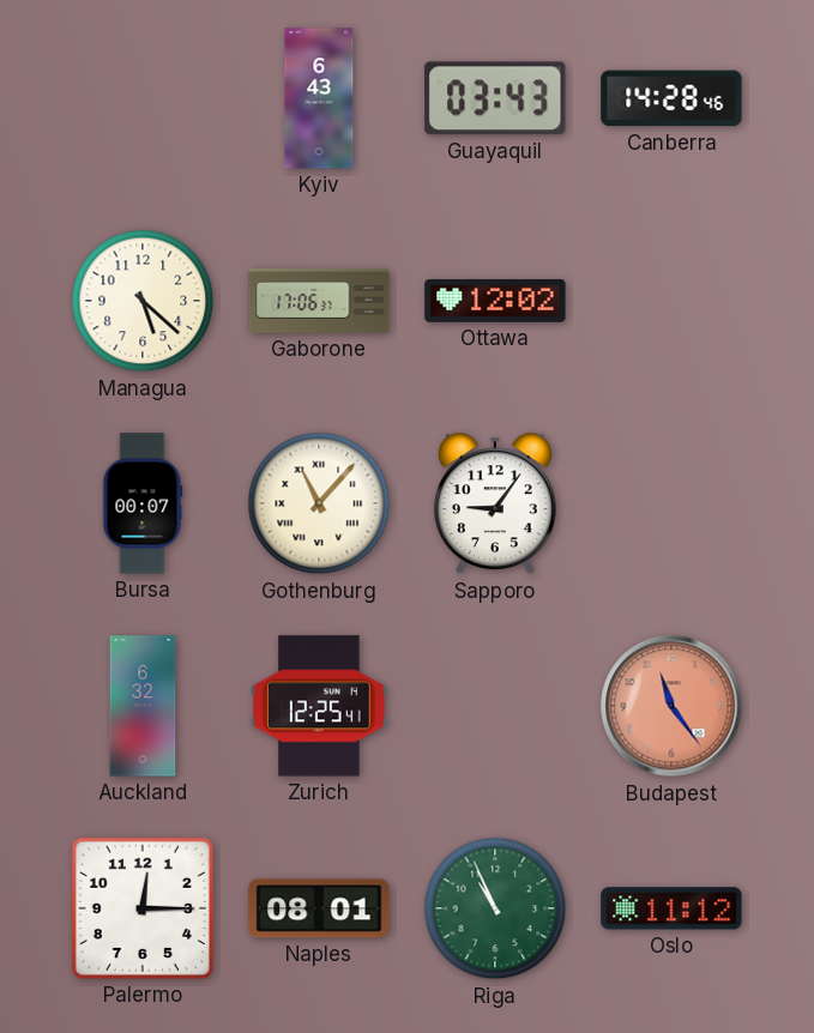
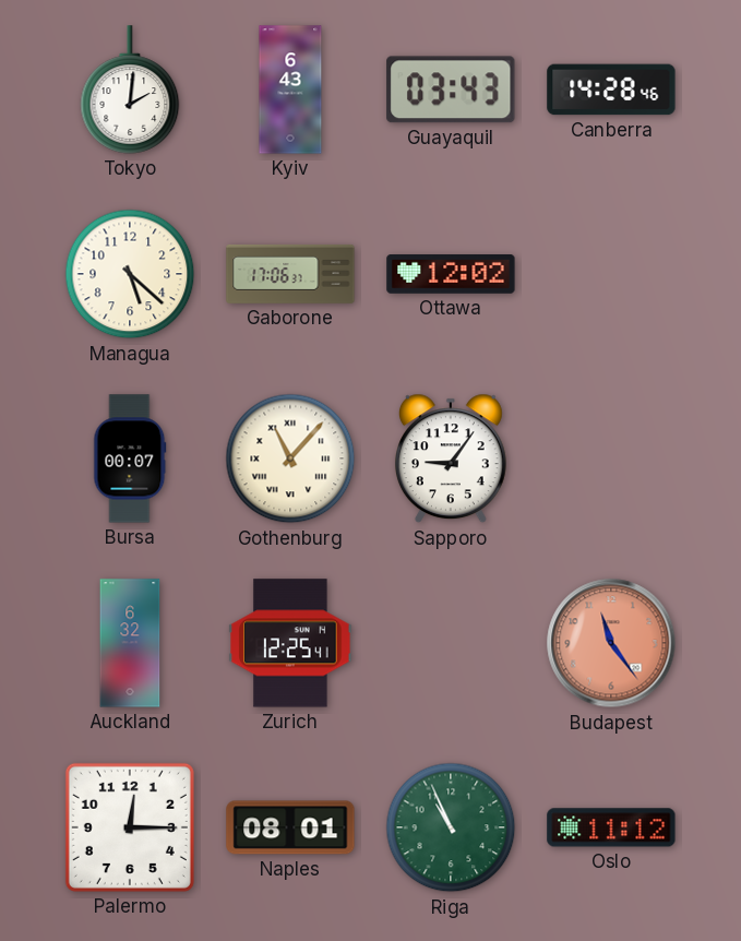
Tokyo: none -> 2:01 (130, 90)
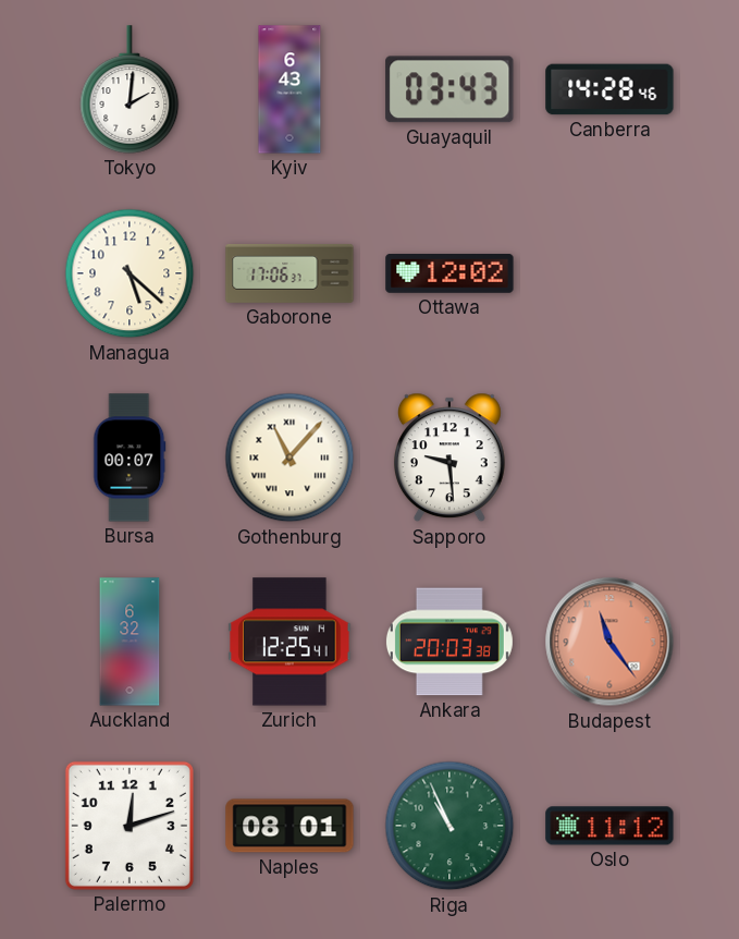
Sapporo: 9:06 -> 9:29 (449, 458)
Ankara: none -> 20:03 (449, 642)
Palermo: 12:15 -> 12:12 (130, 826)
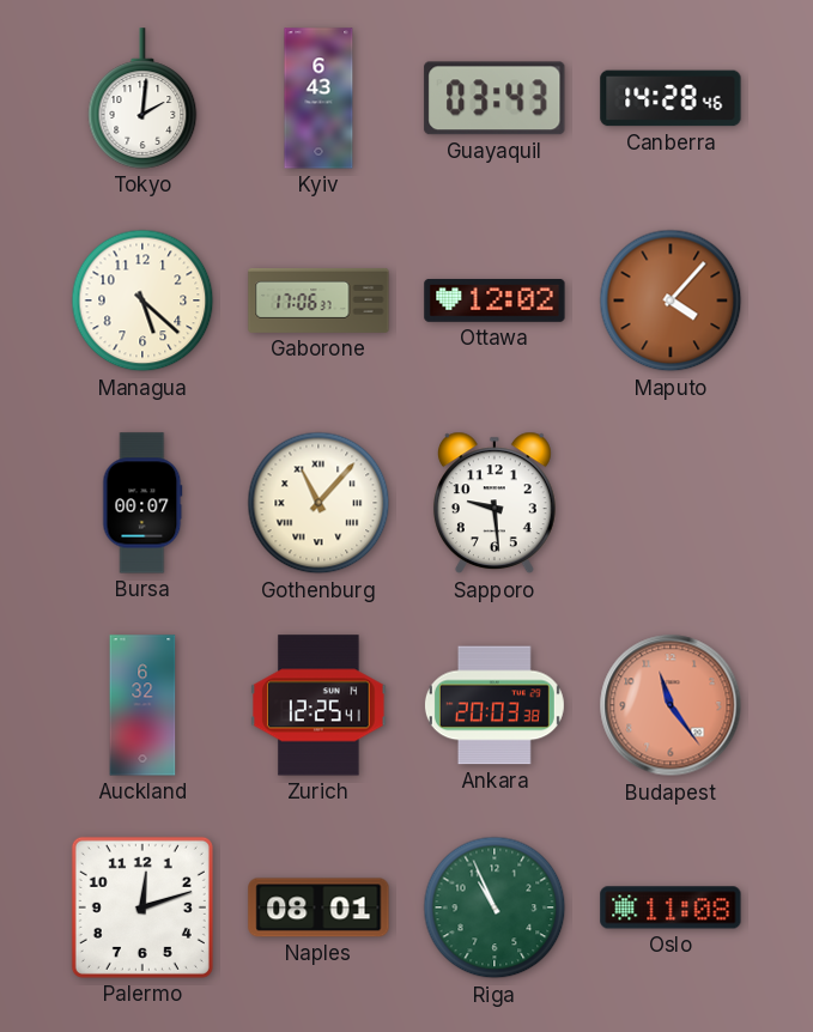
Maputo: none -> 4:07 (671, 301)
Oslo: 11:12 -> 11:08 (671, 907)
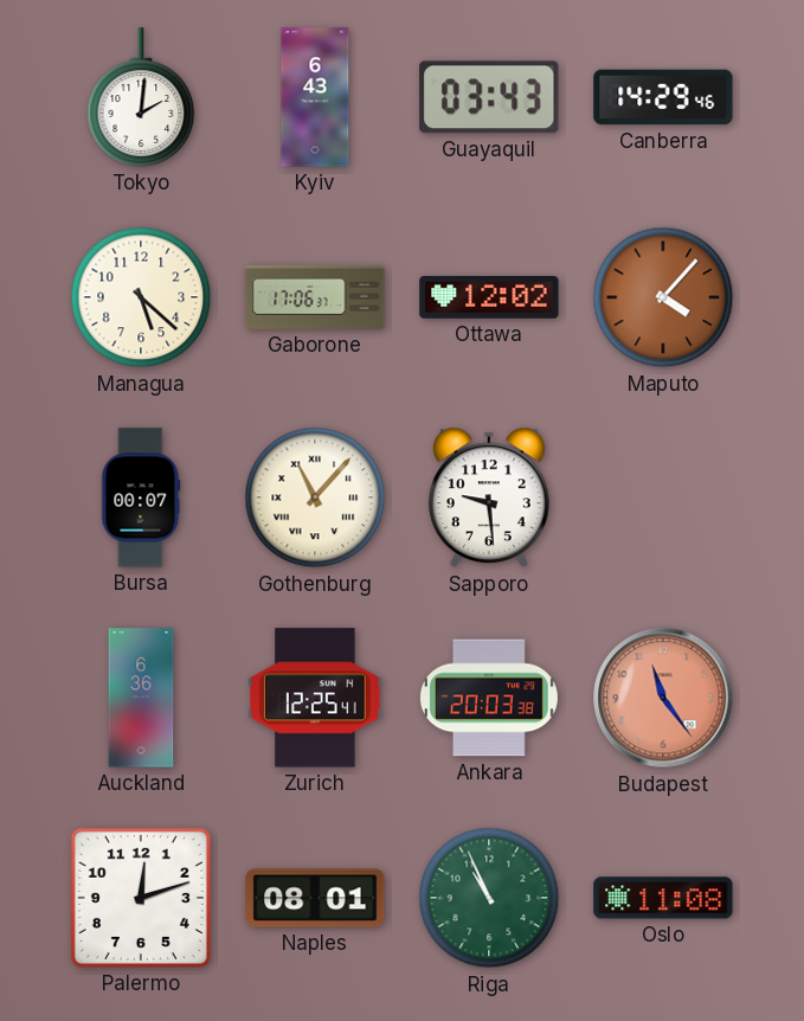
Canberra: 14:28 -> 14:29 (663, 97)
Auckland: 6:32 -> 6:36 (141, 698)
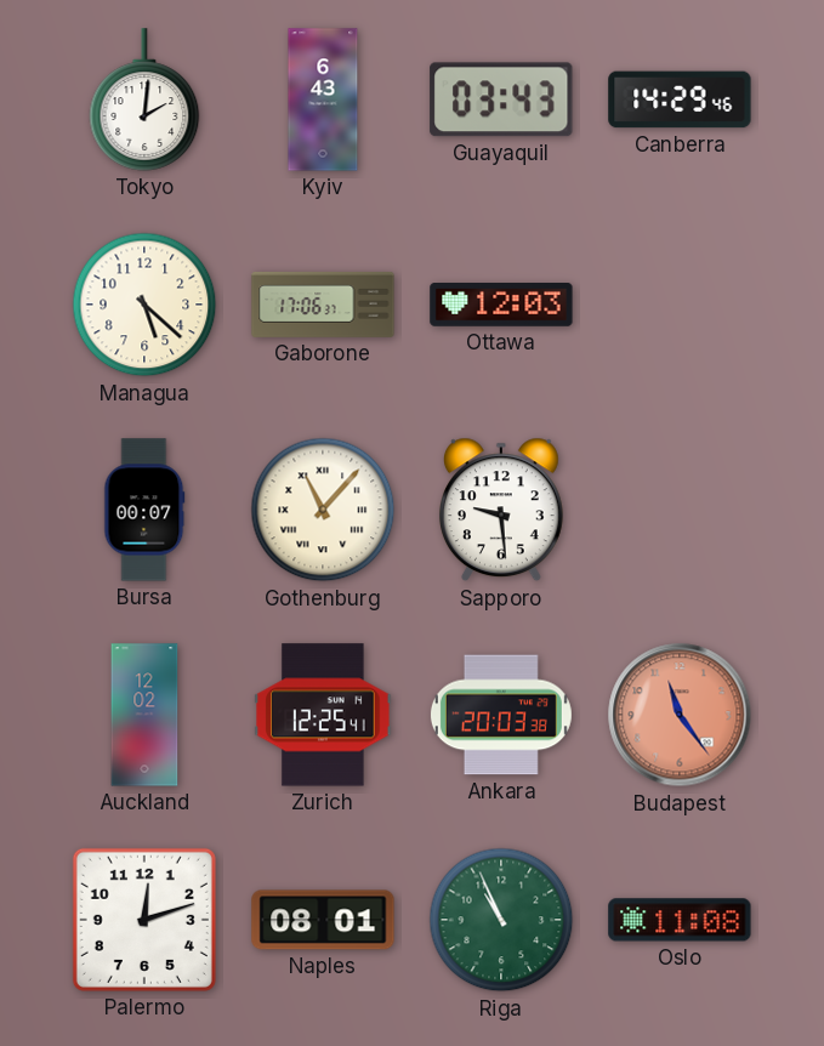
Ottawa: 12:02 -> 12:03 (501, 306)
Maputo: 4:07 -> none (663, 297)
Auckland: 6:36 -> 12:02 (144, 715)
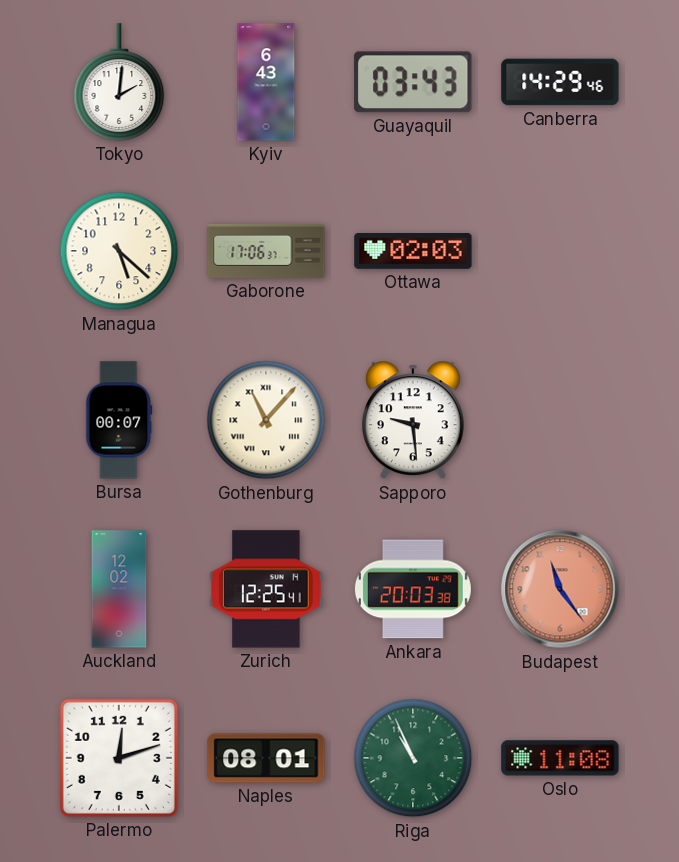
Ottawa: 12:03 -> 02:03 (413, 252)
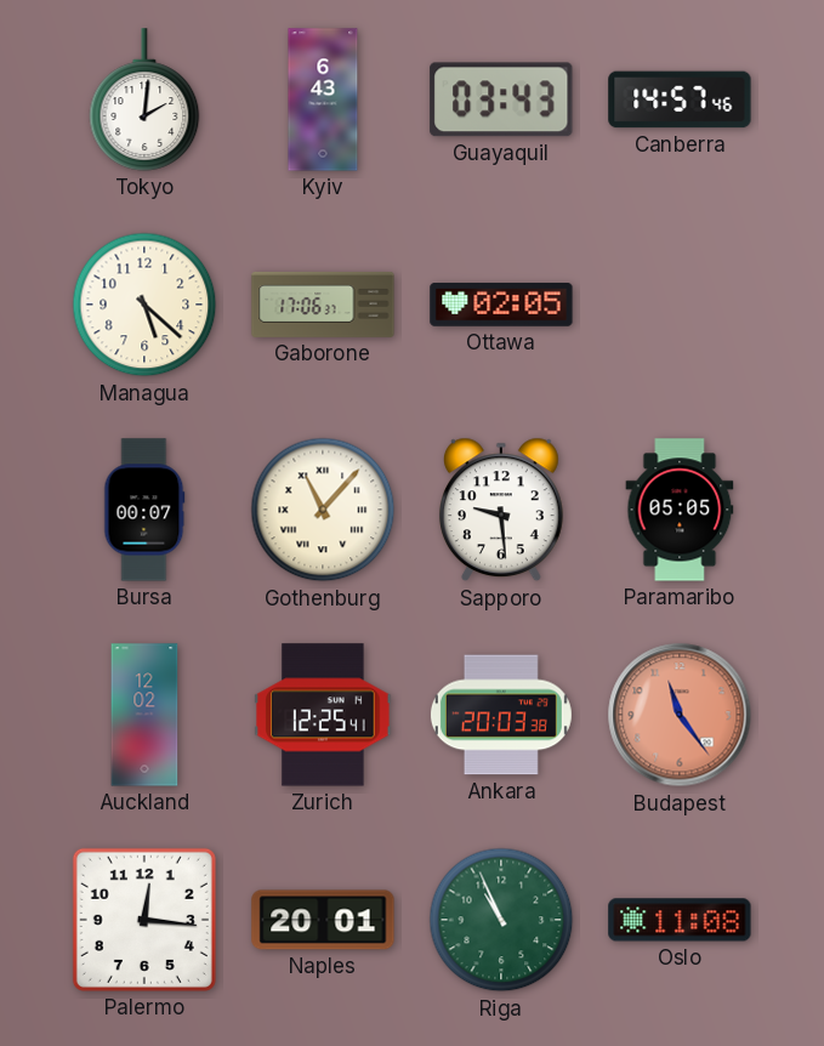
Canberra: 14:29 -> 14:57 (680, 100)
Ottawa: 02:03 -> 02:05 (501, 306)
Paramaribo: none -> 05:05 (680, 510)
Palermo: 12:12 -> 12:16 (144, 920)
Naples: 08:01 -> 20:01 (323, 920)
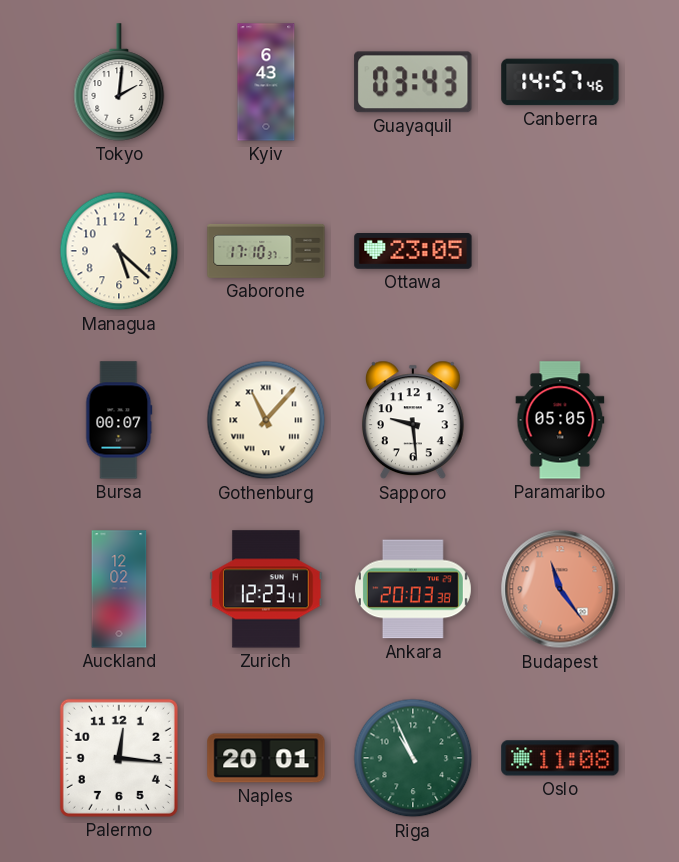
Gaborone: 17:06 -> 17:10 (266, 251)
Ottawa: 02:05 -> 23:05 (413, 252)
Zurich: 12:25 -> 12:23 (266, 589)
